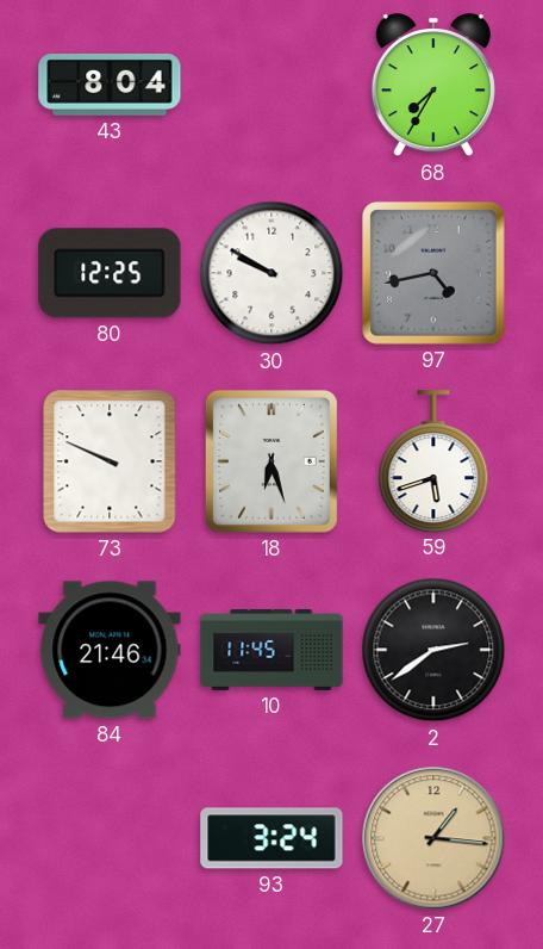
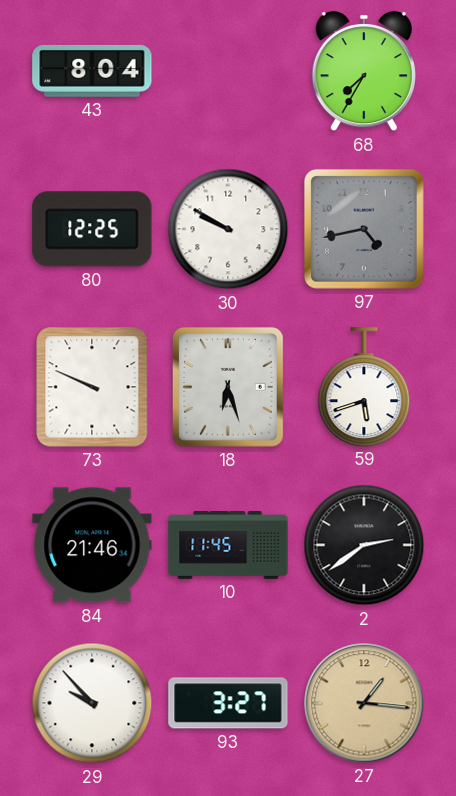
29: none -> 9:53 (92, 703)
93: 3:24 -> 3:27 (228, 703)
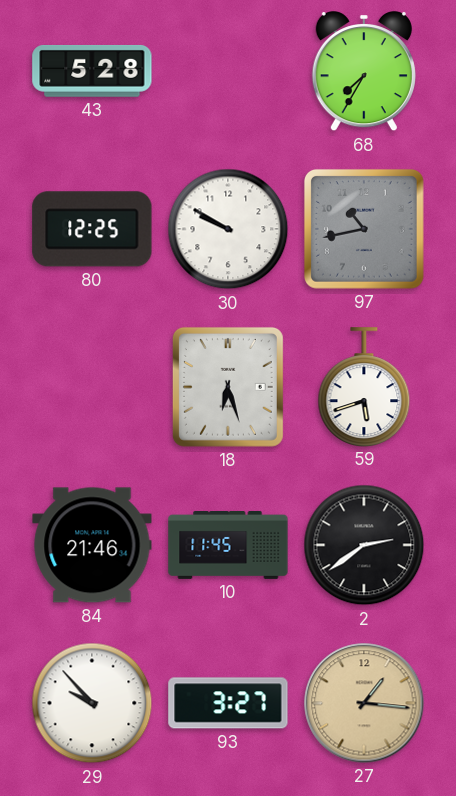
43: 8:04 -> 5:28 (92, 71)
97: 4:43 -> 10:43 (364, 229)
73: 9:49 -> none (92, 387)
